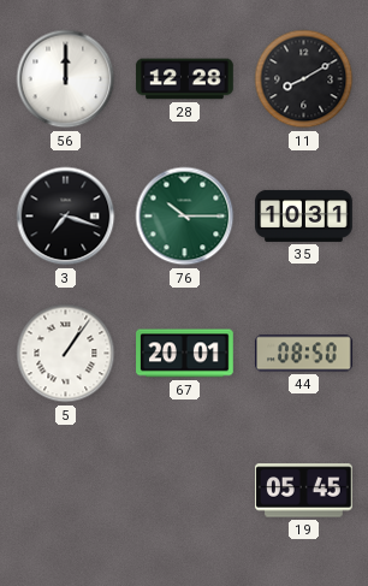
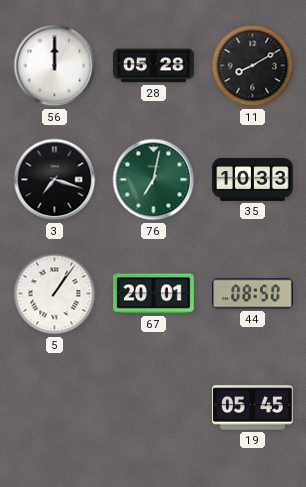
28: 12:28 -> 05:28 (154, 66)
76: 10:15 -> 7:02 (154, 180)
35: 10:31 -> 10:33 (253, 179)
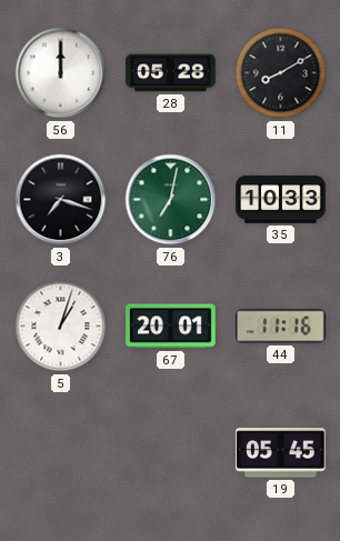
5: 1:06 -> 1:03 (61, 327)
44: 08:50 -> 11:16 (281, 327)
